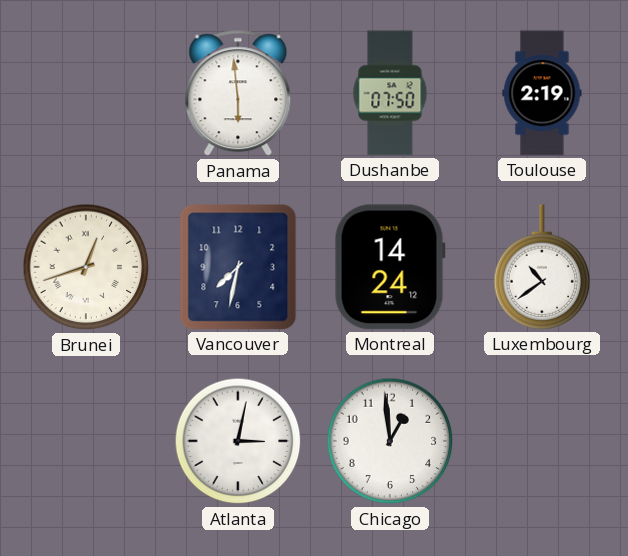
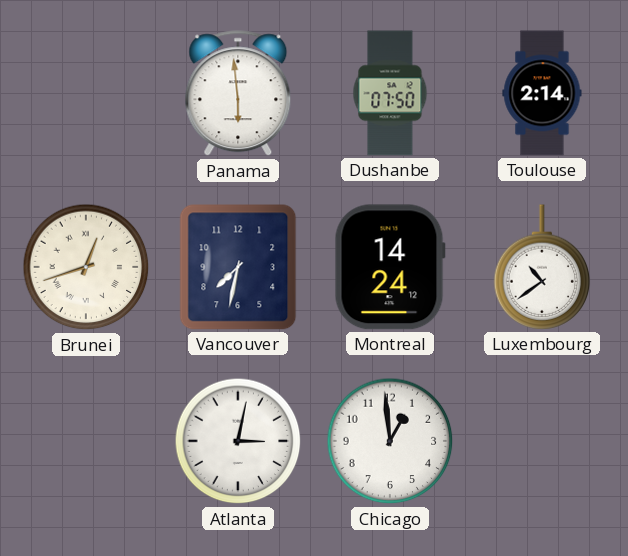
Toulouse: 2:19 -> 2:14 (542, 93)
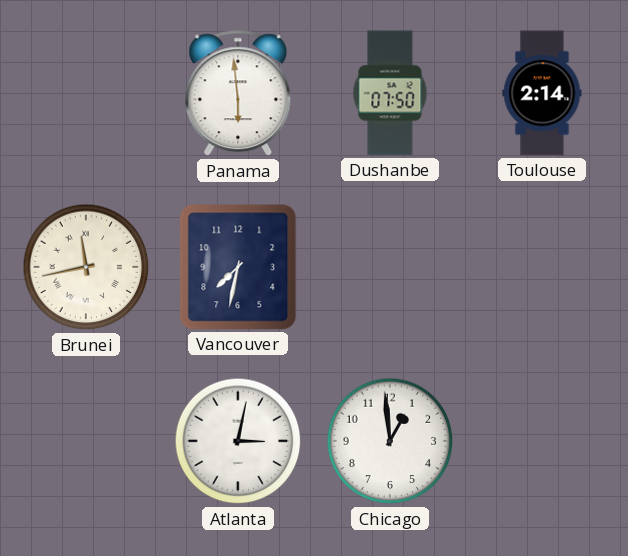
Brunei: 12:42 -> 11:43 (86, 267)
Montreal: 14:24 -> none (390, 267)
Luxembourg: 10:39 -> none (542, 267)
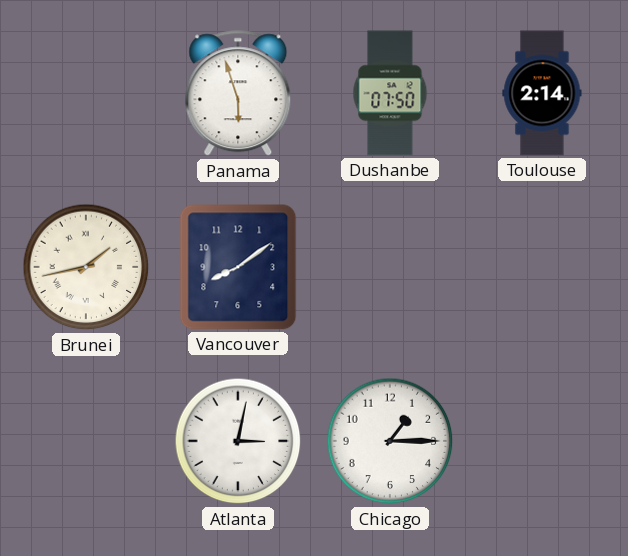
Panama: 5:59 -> 5:57 (238, 94)
Brunei: 11:43 -> 1:43 (86, 267)
Vancouver: 7:32 -> 8:09 (238, 267)
Chicago: 12:59 -> 1:15 (390, 441)
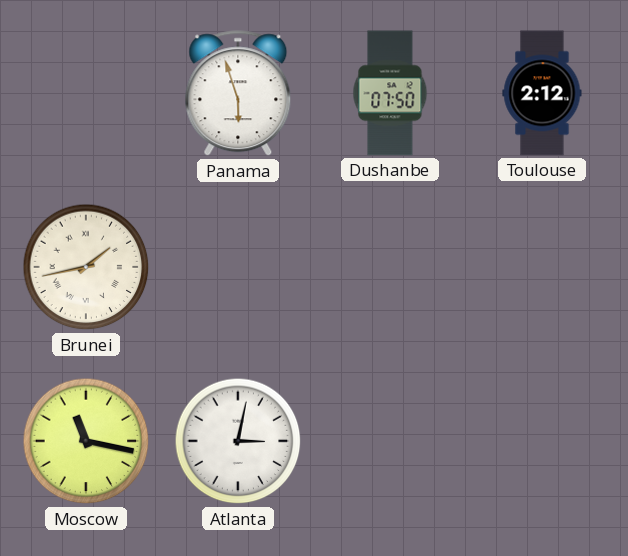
Toulouse: 2:14 -> 2:12 (542, 93)
Vancouver: 8:09 -> none (238, 267)
Moscow: none -> 11:17 (86, 441)
Chicago: 1:15 -> none (390, 441)
